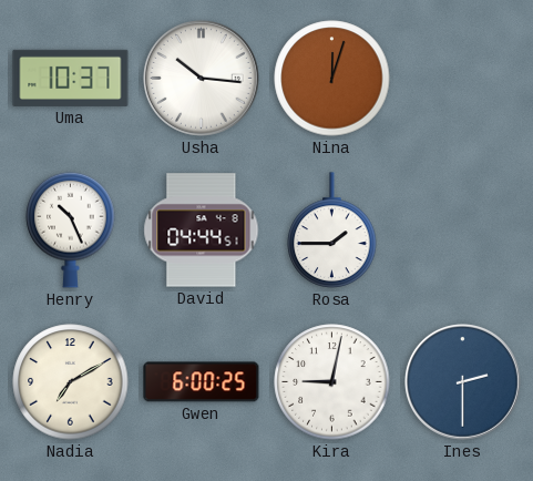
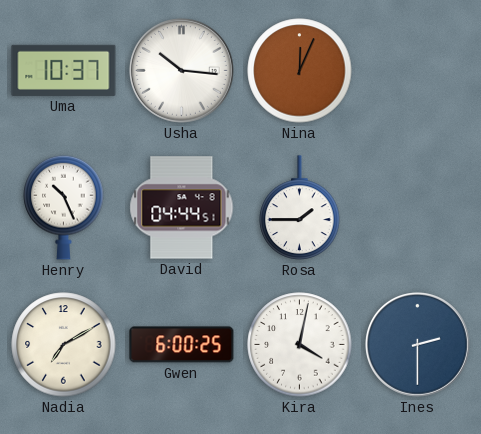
Nina: 12:03 -> 12:04 (300, 71)
Kira: 9:02 -> 4:02 (300, 345)
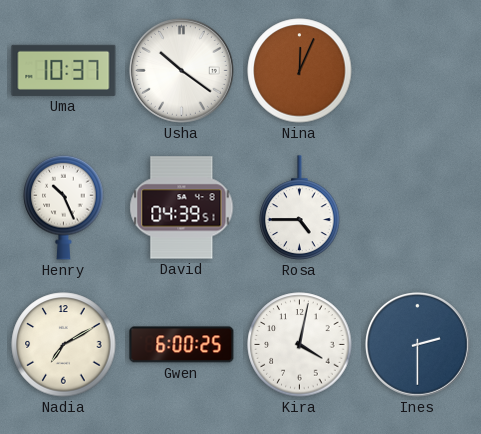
Usha: 10:16 -> 10:21 (181, 70)
David: 04:44 -> 04:39 (182, 208)
Rosa: 1:45 -> 4:45 (300, 208)
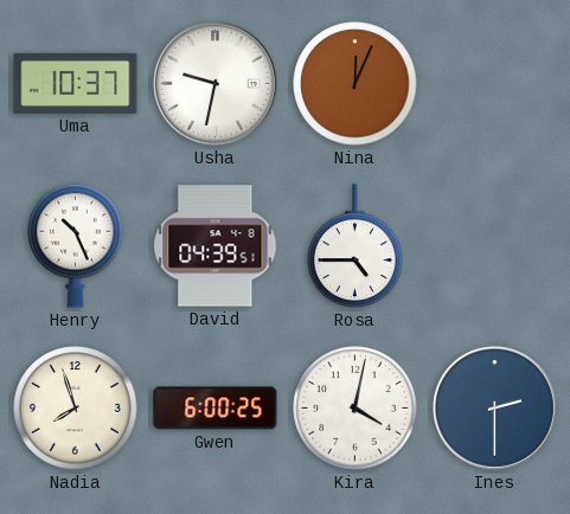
Usha: 10:21 -> 9:32 (214, 83)
Nadia: 7:10 -> 7:57 (76, 409)
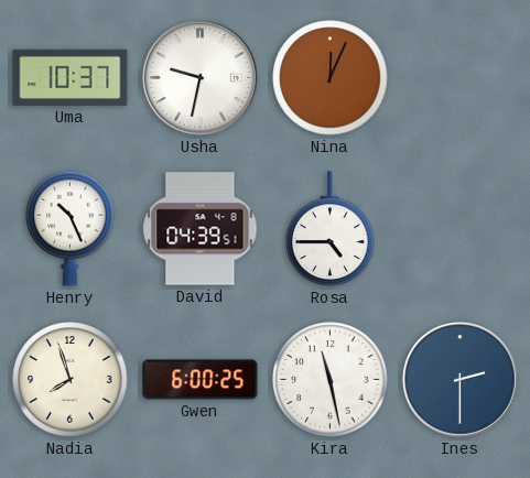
Kira: 4:02 -> 11:28 (331, 380)
